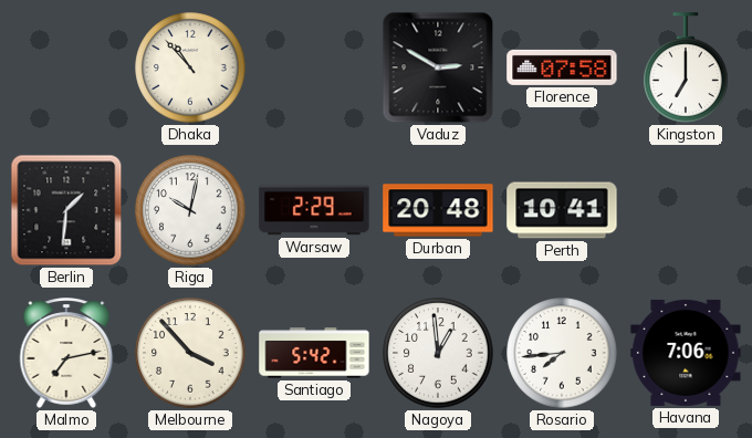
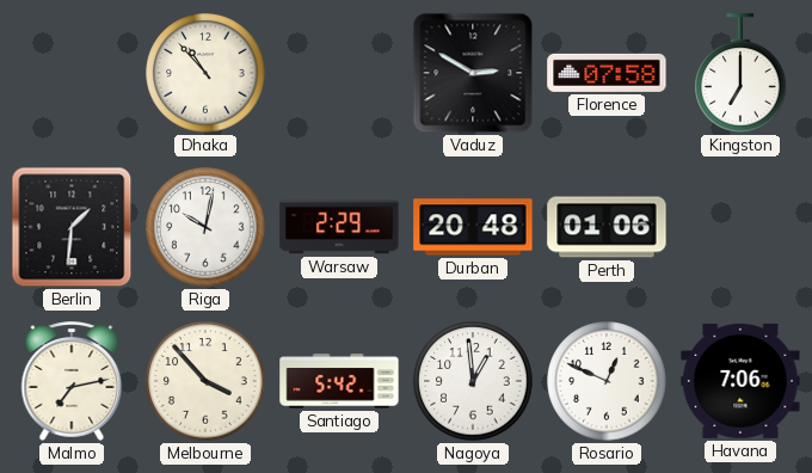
Perth: 10:41 -> 01:06 (607, 227)
Rosario: 7:44 -> 12:49 (607, 381)
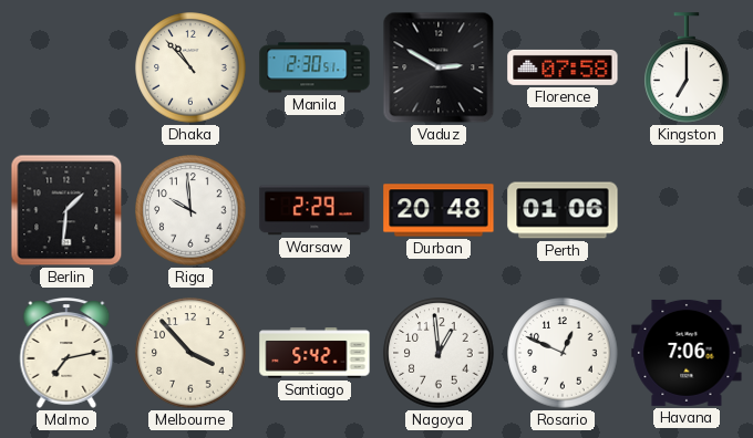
Manila: none -> 2:30 (314, 67)
Riga: 10:02 -> 9:59 (190, 210)
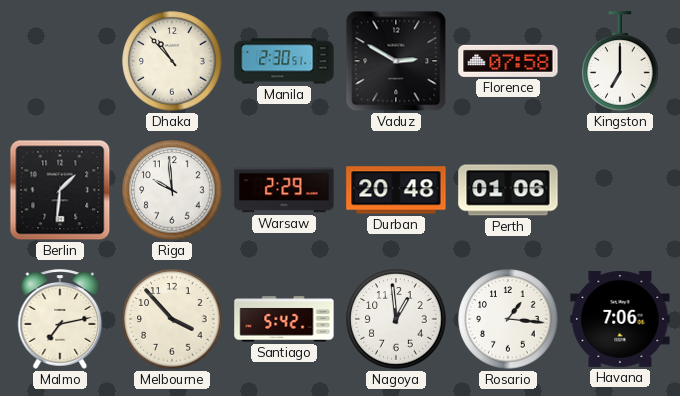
Rosario: 12:49 -> 1:16 (508, 319)
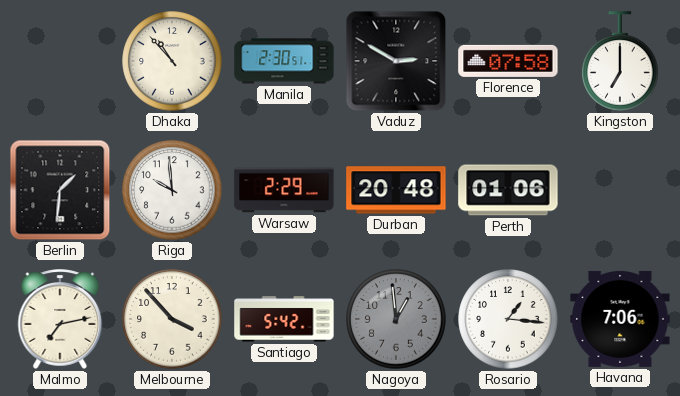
Nagoya dial: white -> grey (396, 319)
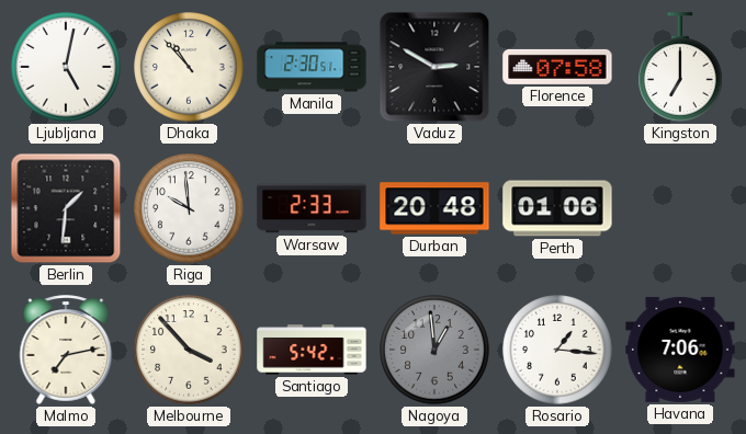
Ljubljana: none -> 5:02 (66, 67)
Warsaw: 2:29 -> 2:33 (312, 208)
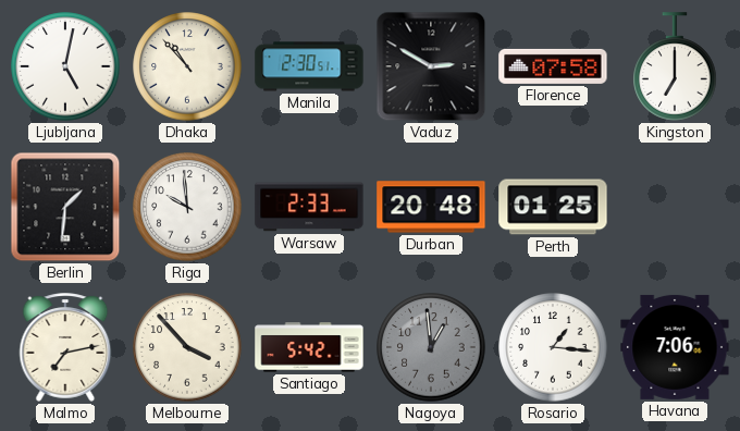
Perth: 01:06 -> 01:25 (553, 207)
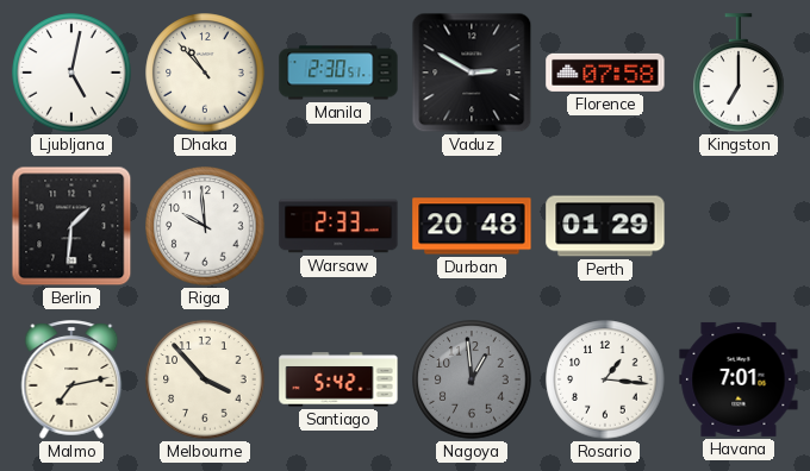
Perth: 01:25 -> 01:29 (605, 226)
Havana: 7:06 -> 7:01 (739, 379)
